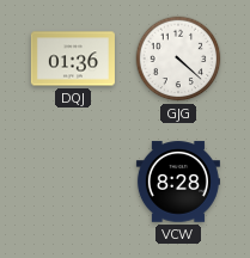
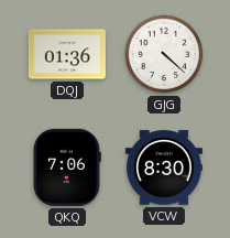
QKQ: none -> 7:06 (67, 167)
VCW: 8:28 -> 8:30 (164, 167)
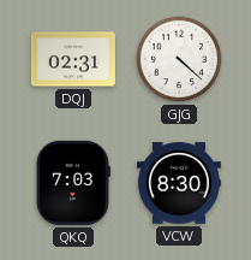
DQJ: 01:36 -> 02:31 (73, 59)
QKQ: 7:06 -> 7:03 (73, 183)
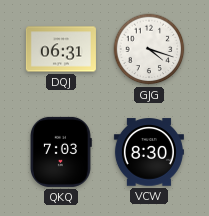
DQJ: 02:31 -> 06:31 (61, 49)
GJG: 4:22 -> 4:18 (149, 49)
